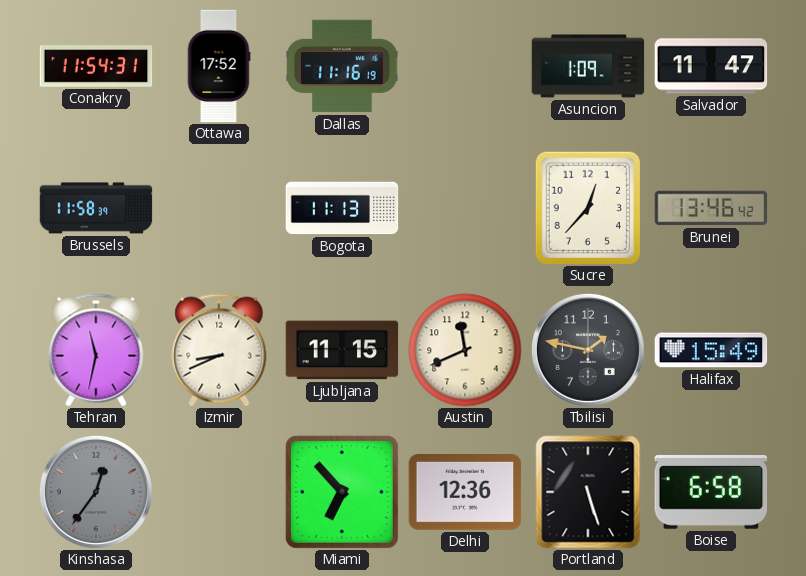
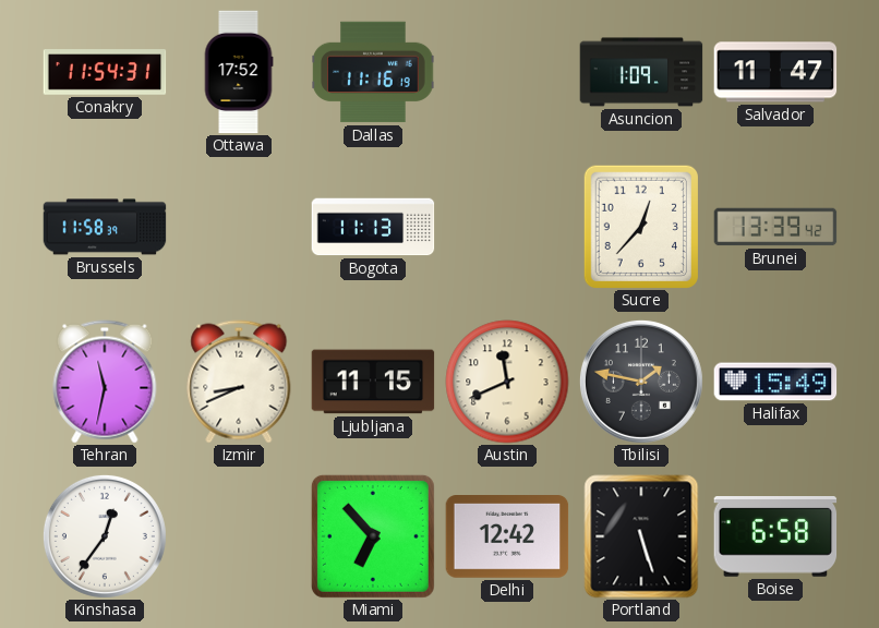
Brunei: 13:46 -> 13:39 (775, 227)
Kinshasa dial: grey -> white (105, 536)
Delhi: 12:36 -> 12:42 (507, 538)
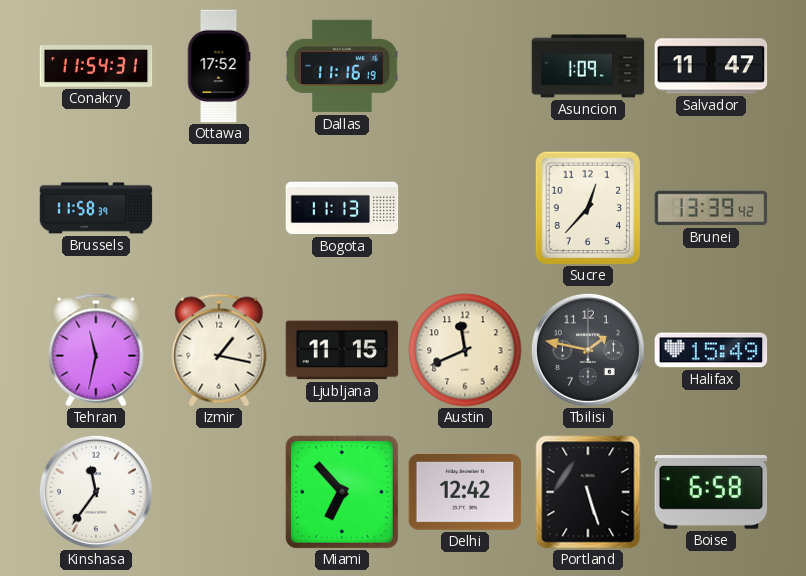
Izmir: 8:41 -> 1:17 (219, 350)
Kinshasa: 12:36 -> 11:36 (96, 492)
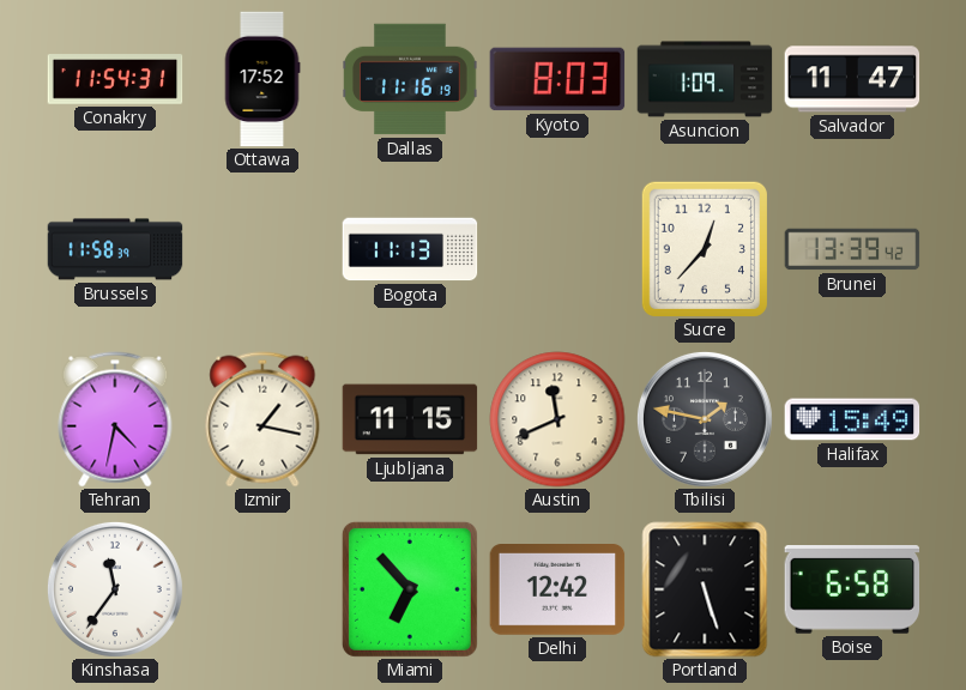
Kyoto: none -> 8:03 (557, 79)
Tehran: 11:32 -> 4:32 (115, 419)
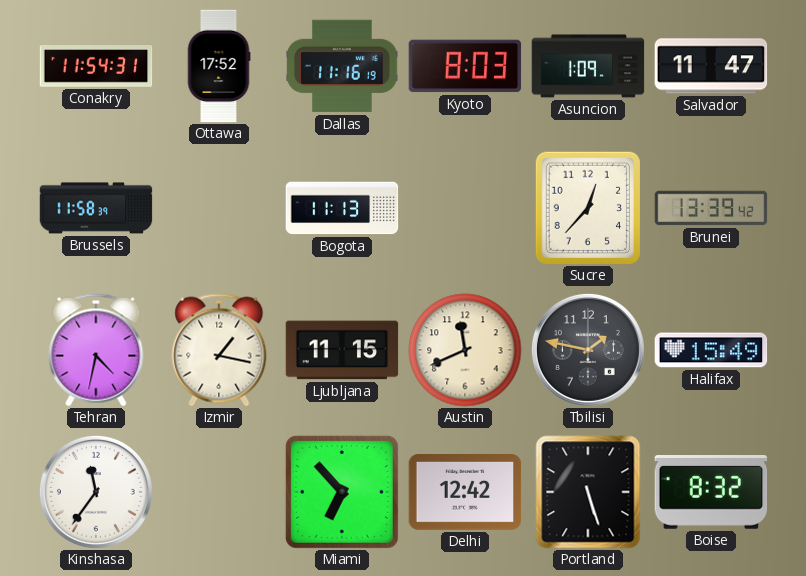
Boise: 6:58 -> 8:32 (711, 493)
